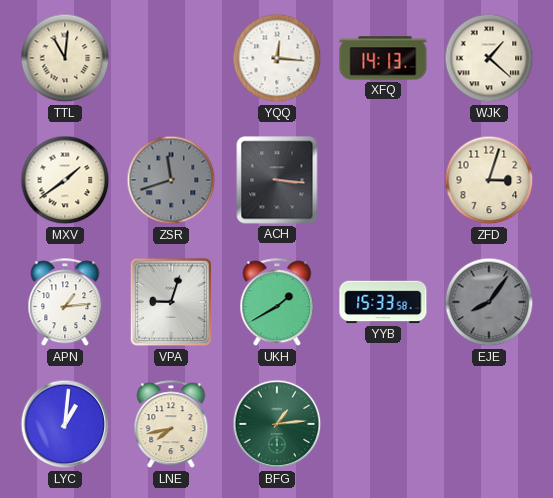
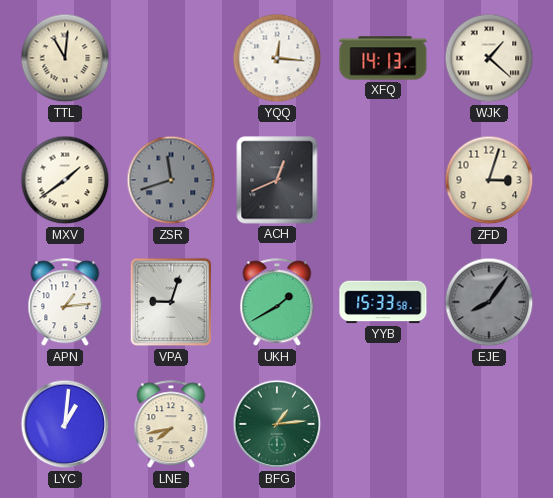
ACH: 3:16 -> 12:41 (277, 180)
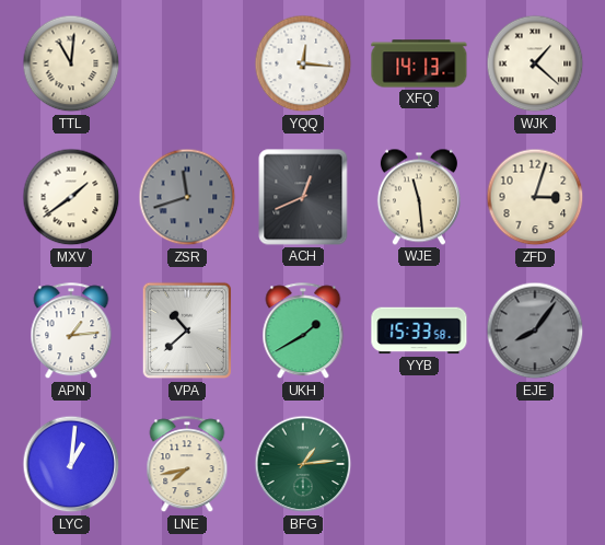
WJE: none -> 11:29 (419, 197)
VPA: 9:03 -> 10:38 (187, 331)
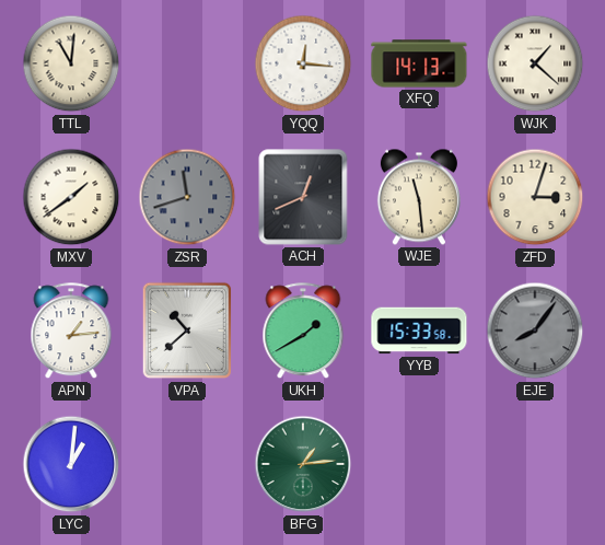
LNE: 7:43 -> none (187, 465)
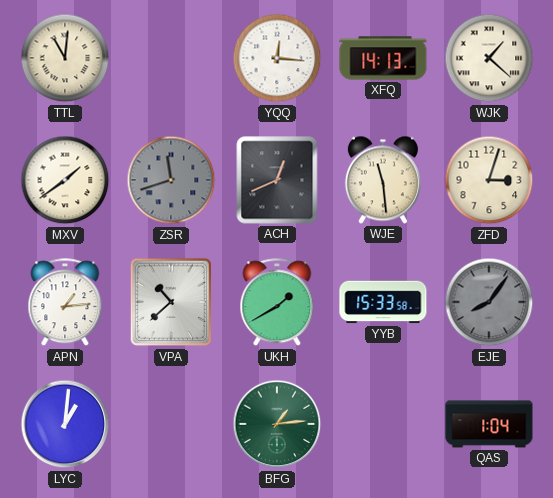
QAS: none -> 1:04 (489, 424)
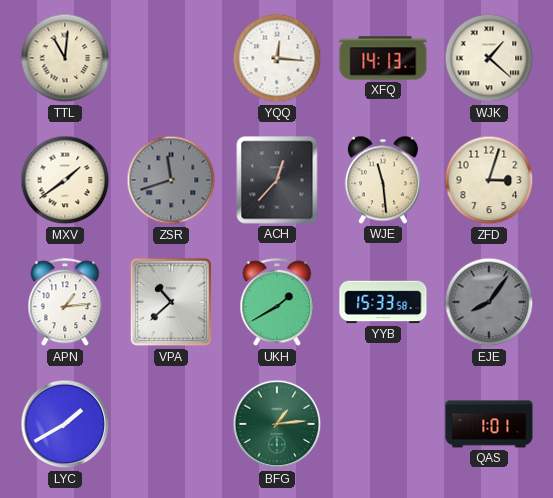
ACH: 12:41 -> 12:37 (277, 180)
LYC: 1:01 -> 1:40 (65, 424)
QAS: 1:04 -> 1:01 (489, 424)
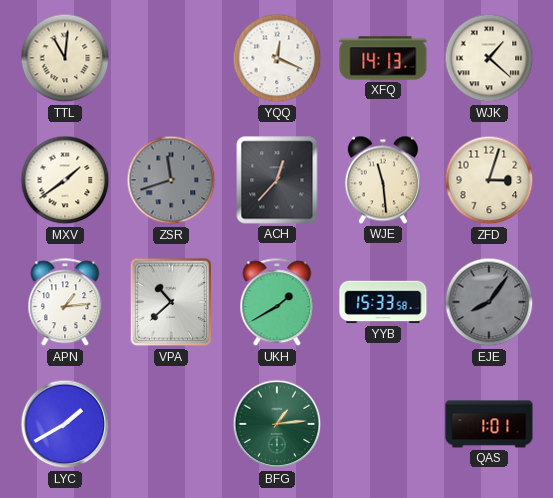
YQQ: 12:16 -> 12:19 (277, 58)
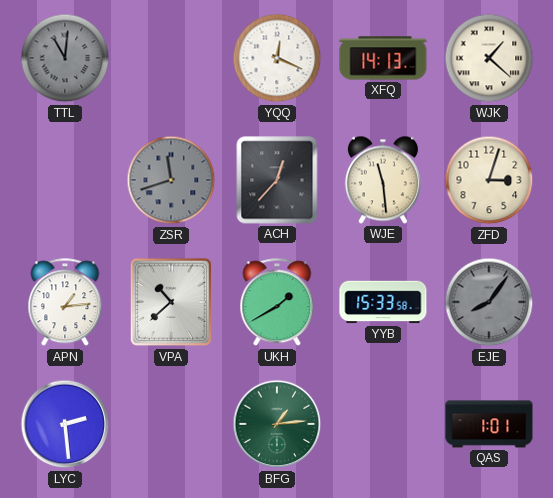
TTL dial: cream -> grey (65, 58)
MXV: 1:39 -> none (65, 180)
LYC: 1:40 -> 2:29 (65, 424)
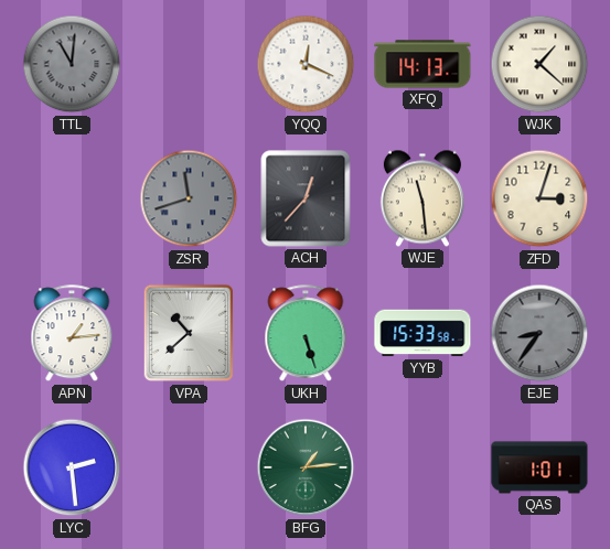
UKH: 1:40 -> 5:27 (306, 334)
EJE: 8:06 -> 8:36 (539, 333)
